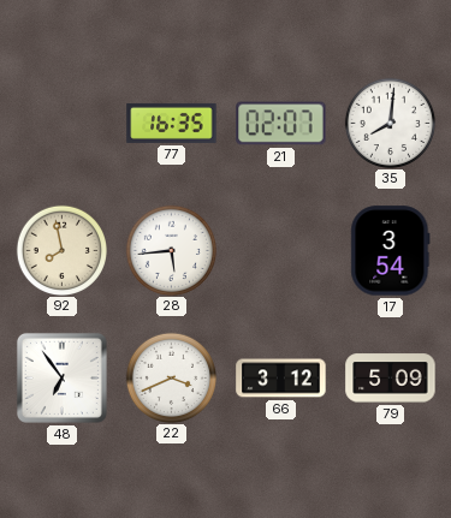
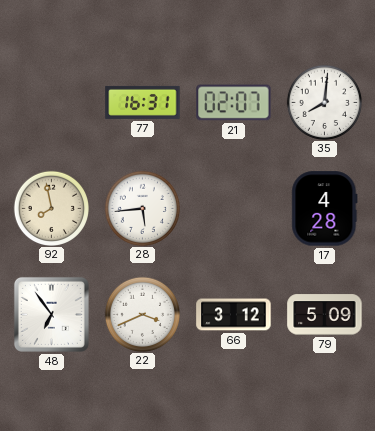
77: 16:35 -> 16:31 (143, 102)
17: 3:54 -> 4:28 (325, 209)
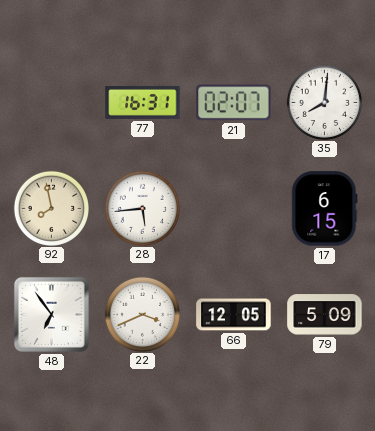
17: 4:28 -> 6:15 (325, 209)
66: 3:12 -> 12:05 (234, 315)
